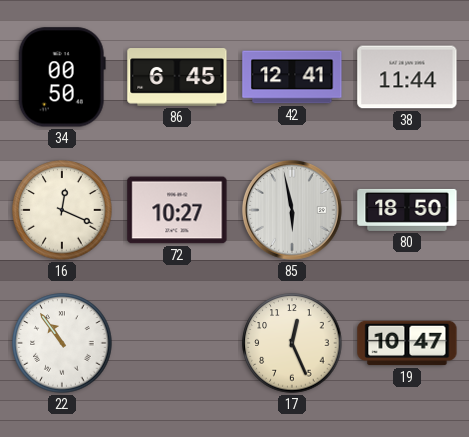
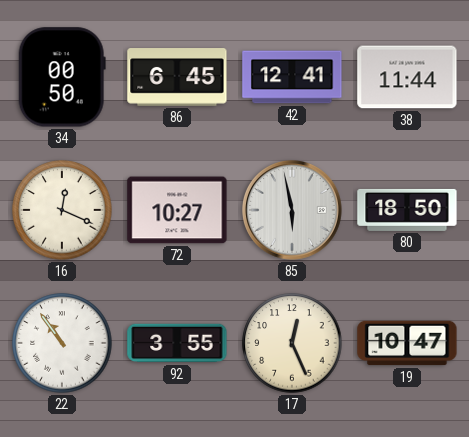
92: none -> 3:55 (177, 343)
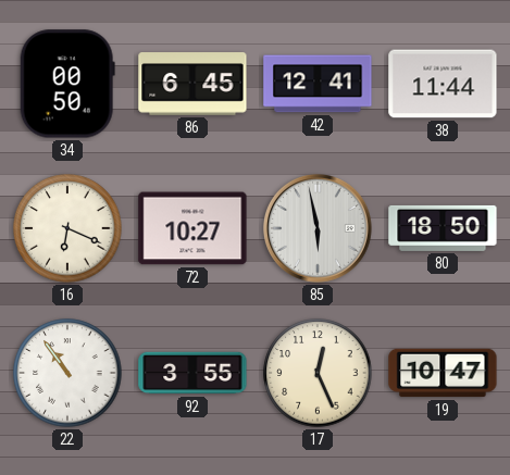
16: 12:19 -> 6:19 (67, 228)
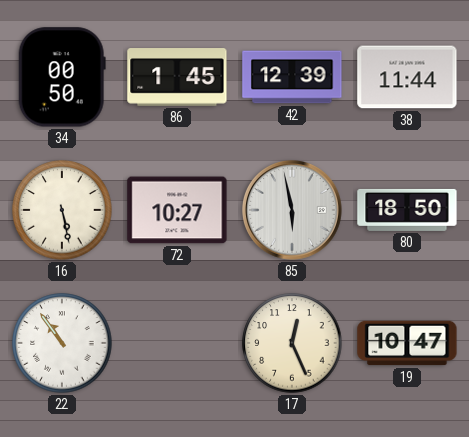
86: 6:45 -> 1:45 (177, 77)
42: 12:41 -> 12:39 (292, 77)
16: 6:19 -> 5:28 (62, 210)
92: 3:55 -> none (192, 373)
